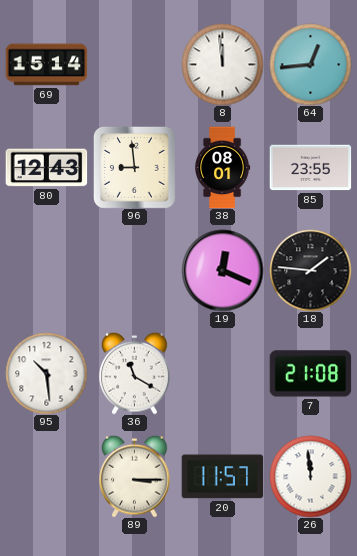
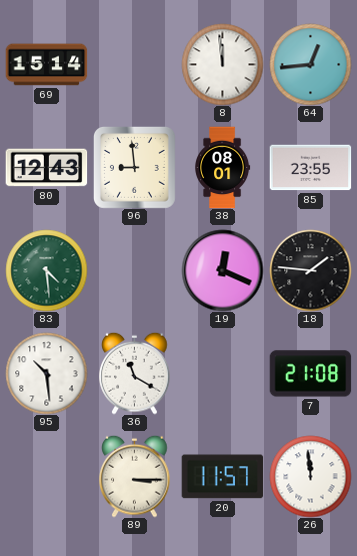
83: none -> 4:29 (46, 270)
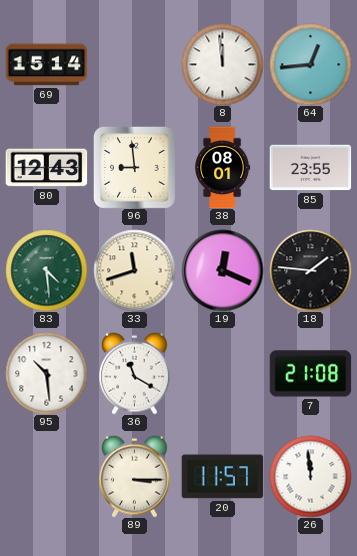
33: none -> 11:42 (134, 270)
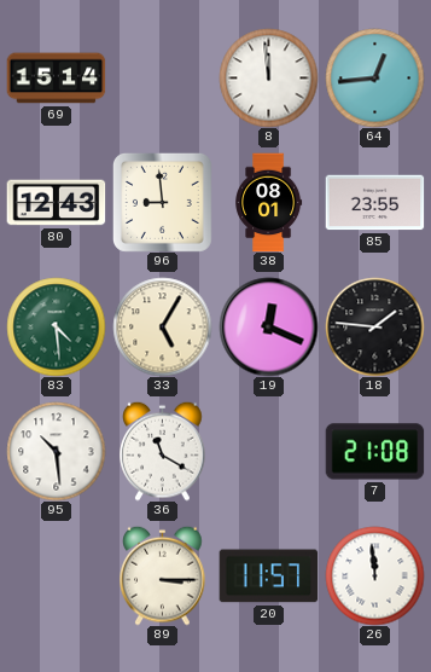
33: 11:42 -> 5:05 (162, 326)
